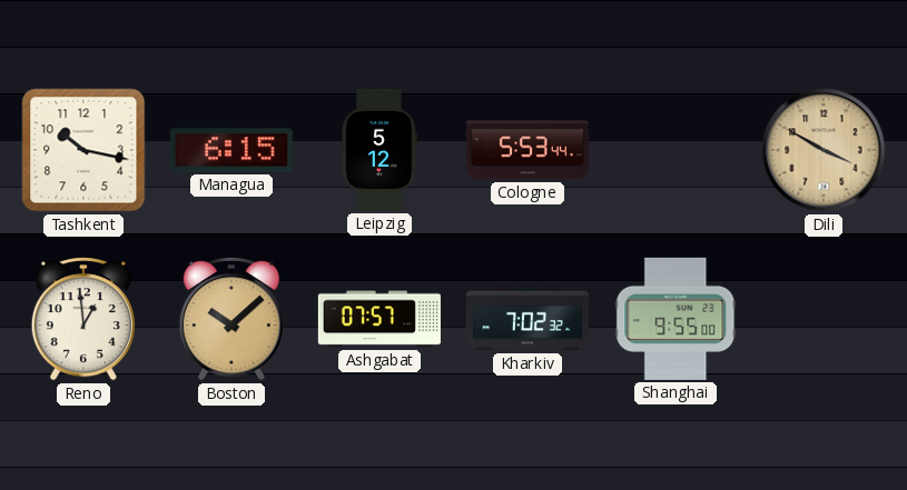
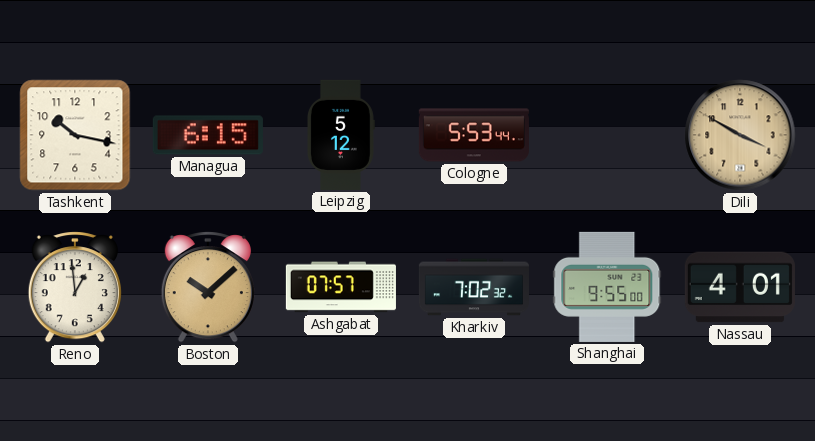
Nassau: none -> 4:01 (740, 287)
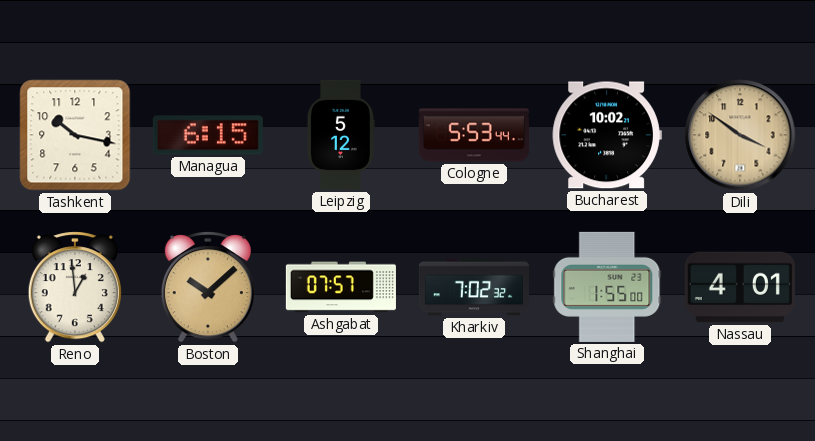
Bucharest: none -> 10:02 (607, 135)
Dili: 3:50 -> 3:51 (740, 135)
Shanghai: 9:55 -> 1:55 (607, 287)
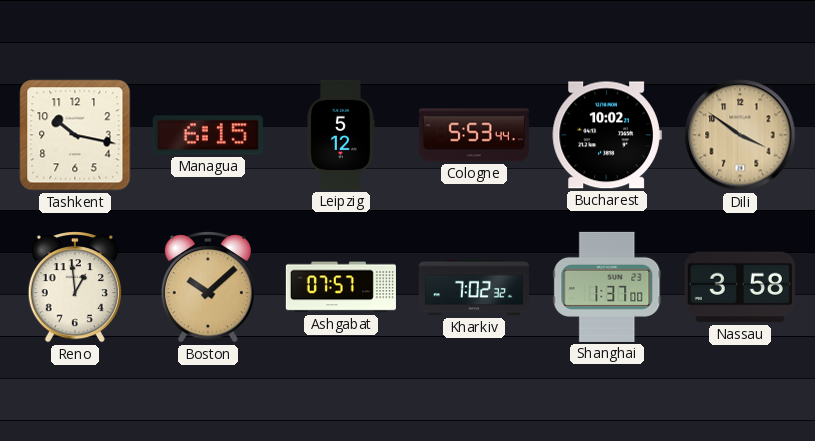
Shanghai: 1:55 -> 1:37 (607, 287)
Nassau: 4:01 -> 3:58 (740, 287)
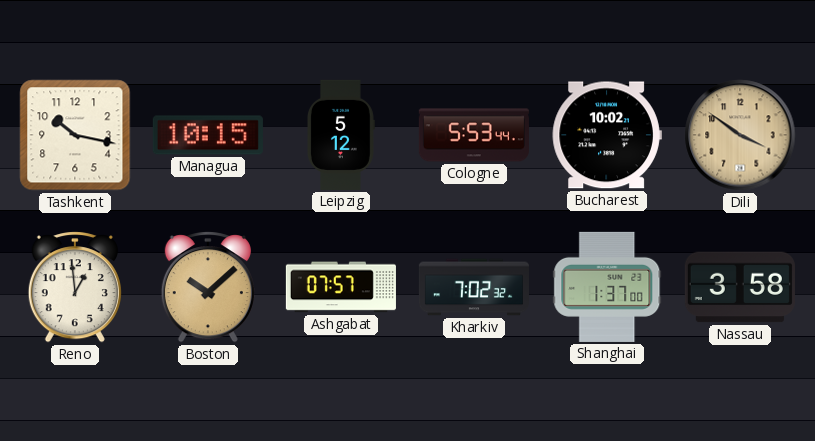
Managua: 6:15 -> 10:15 (208, 135)
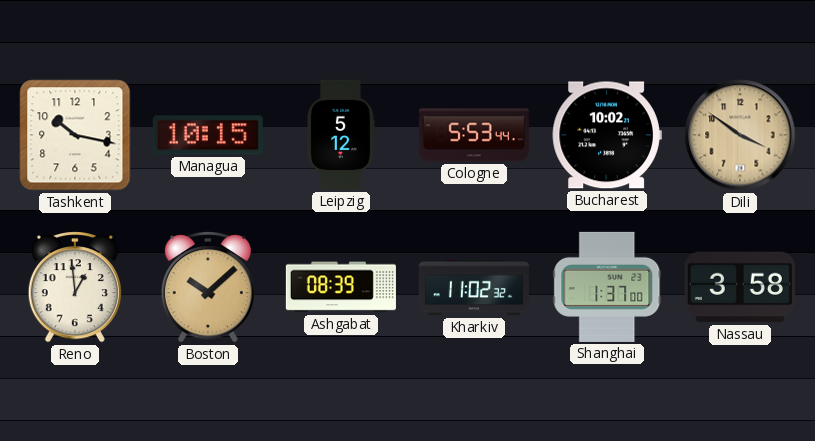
Ashgabat: 07:57 -> 08:39 (341, 287)
Kharkiv: 7:02 -> 11:02 (474, 287)
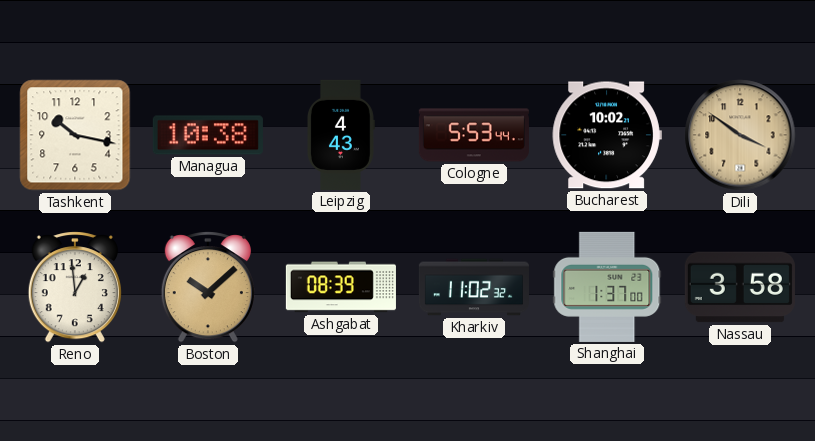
Managua: 10:15 -> 10:38 (208, 135)
Leipzig: 5:12 -> 4:43 (341, 135)
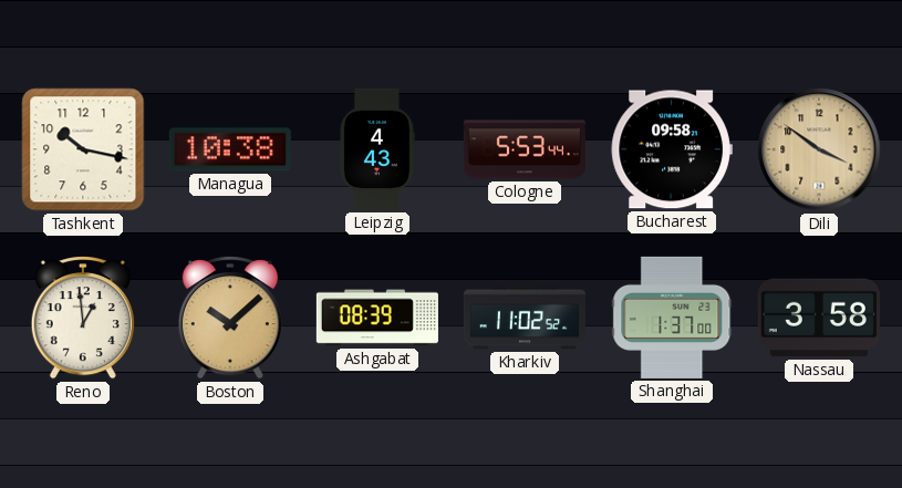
Bucharest: 10:02 -> 09:58 (672, 149)
Kharkiv: 11:02:32 -> 11:02:52 (525, 318)
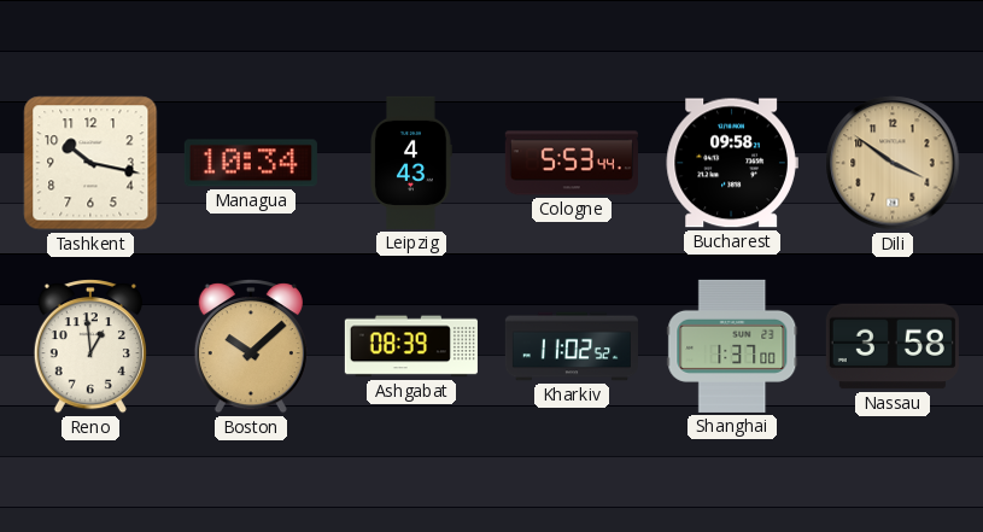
Managua: 10:38 -> 10:34 (251, 163)
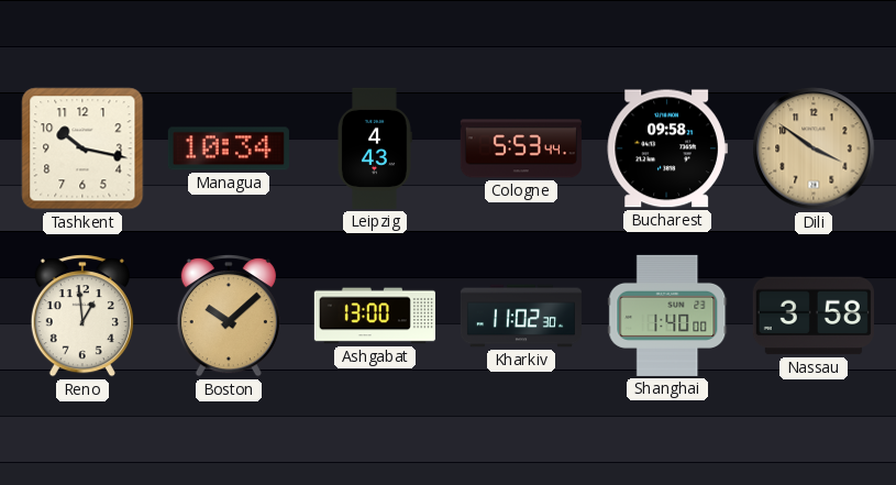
Ashgabat: 08:39 -> 13:00 (375, 316)
Kharkiv: 11:02:52 -> 11:02:30 (521, 316)
Shanghai: 1:37 -> 1:40 (667, 316)
